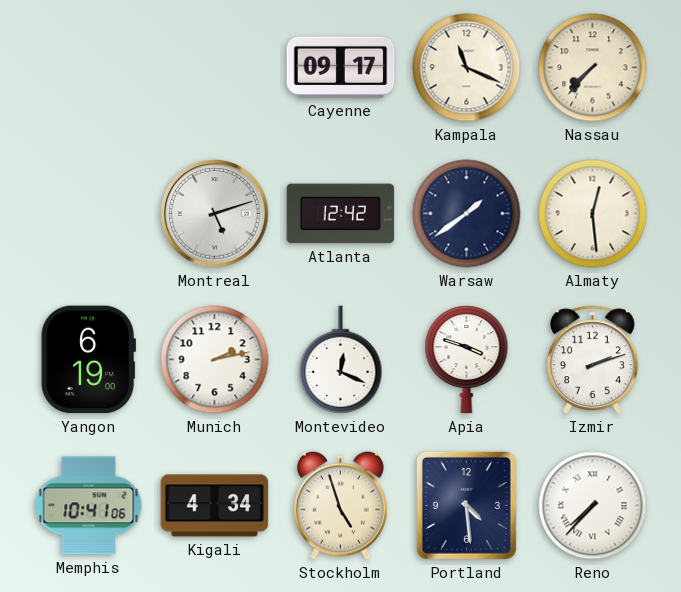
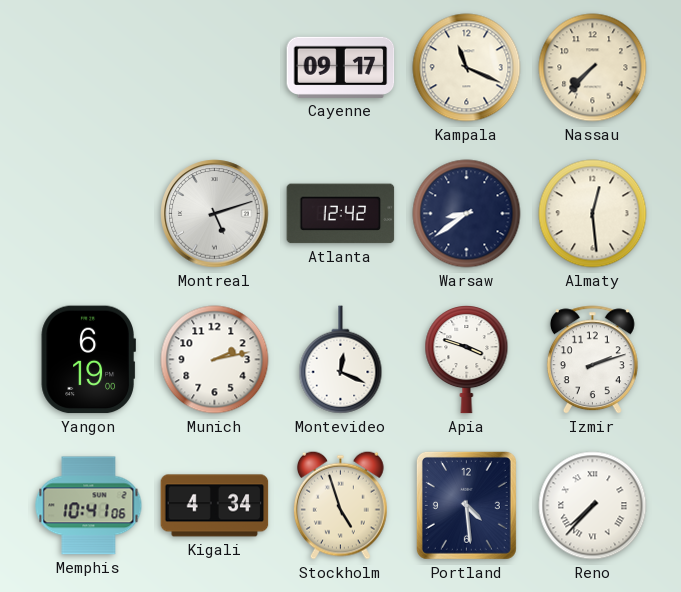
Warsaw: 1:39 -> 8:39 (467, 214)
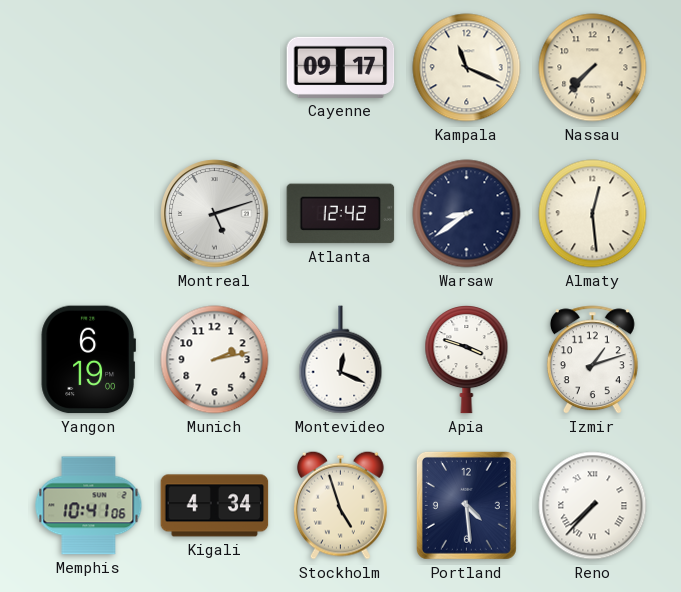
Izmir: 2:12 -> 1:12 (592, 360)
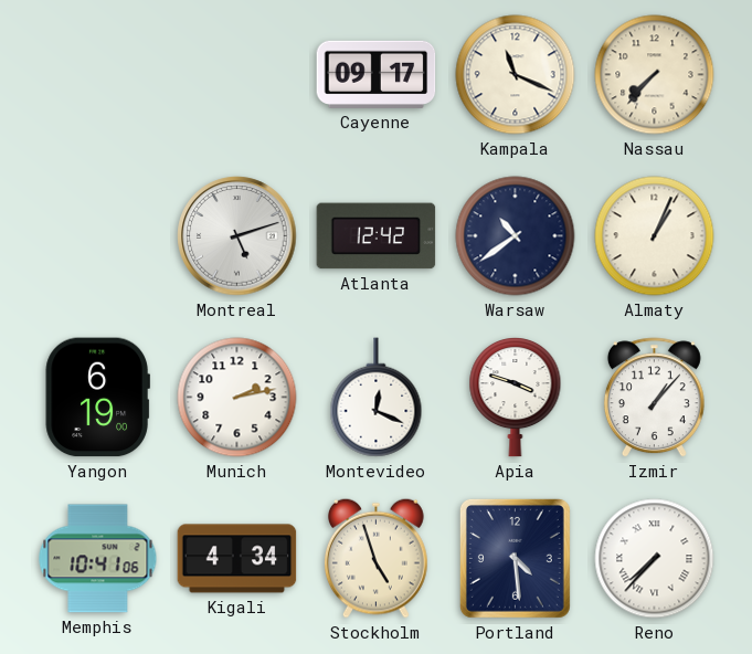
Warsaw: 8:39 -> 10:39 (516, 236)
Almaty: 12:29 -> 1:04 (655, 236)
Izmir: 1:12 -> 1:07 (654, 398)
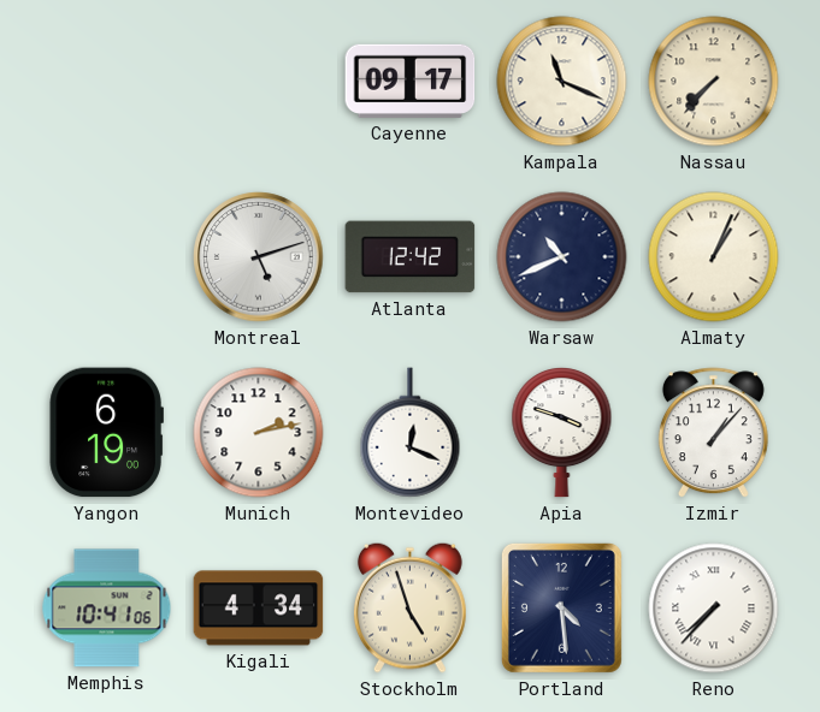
Warsaw: 10:39 -> 10:41 (562, 257)
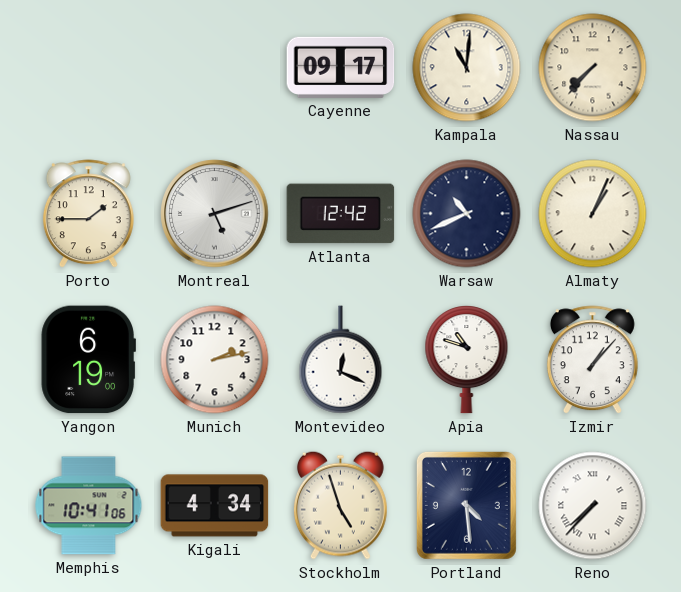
Kampala: 11:19 -> 11:01 (467, 68)
Porto: none -> 1:45 (88, 214)
Apia: 3:48 -> 10:48 (467, 360)
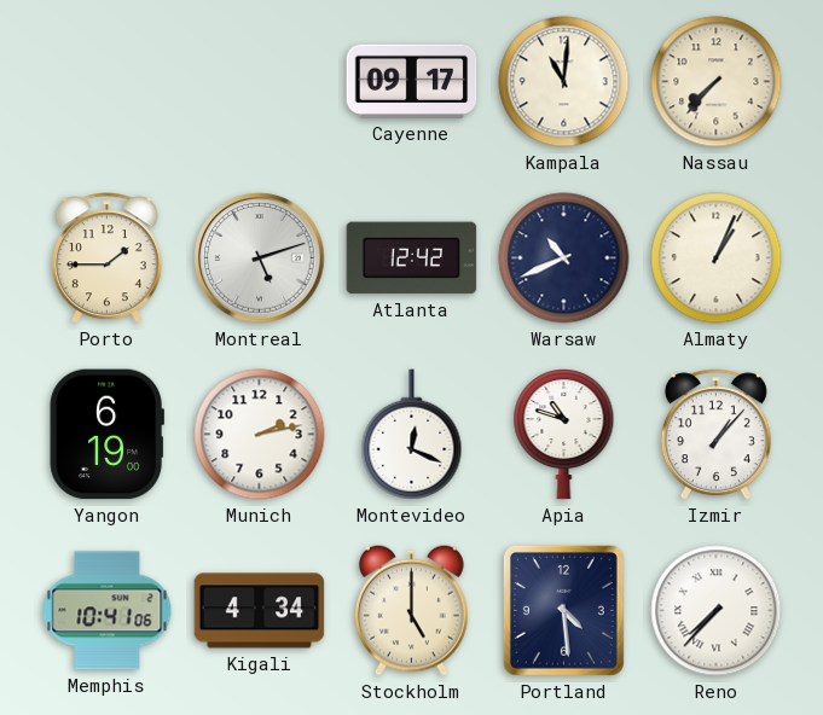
Stockholm: 4:57 -> 5:00 (411, 610)
